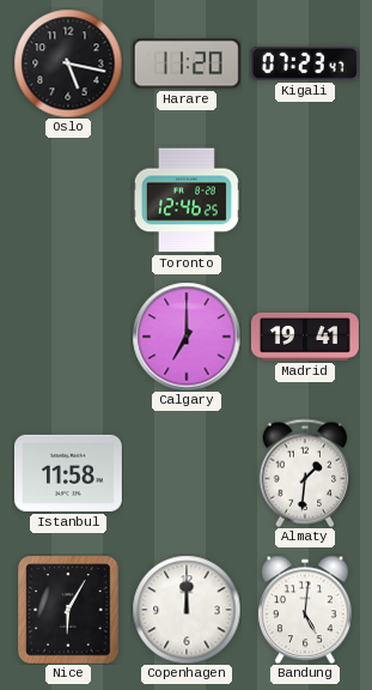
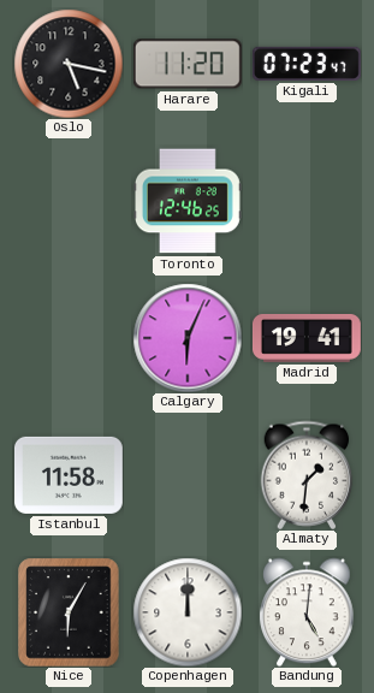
Calgary: 7:00 -> 6:04 (188, 338)
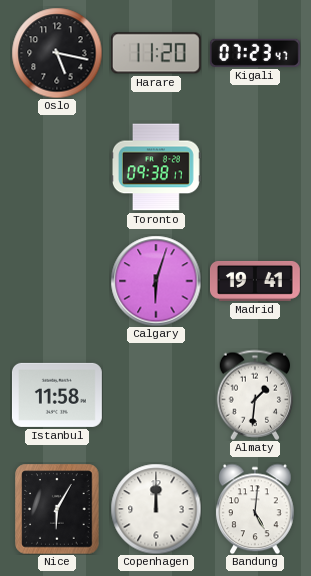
Toronto: 12:46 -> 09:38 (156, 167)
Calgary: 6:04 -> 6:03 (156, 281)
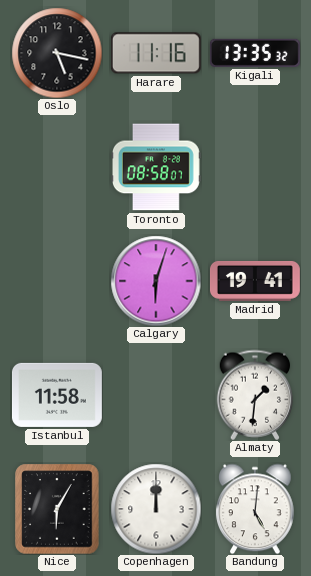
Harare: 11:20 -> 11:16 (156, 53)
Kigali: 07:23 -> 13:35 (255, 53)
Toronto: 09:38 -> 08:58 (156, 167)
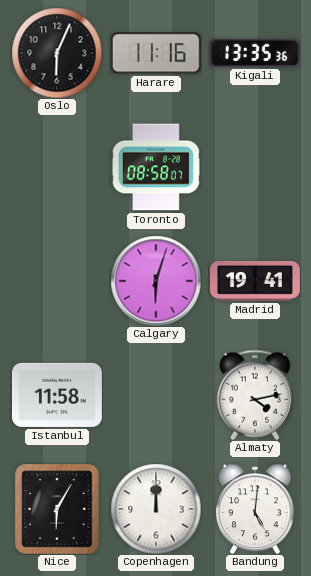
Oslo: 5:17 -> 6:04 (57, 53)
Kigali: 13:35:32 -> 13:35:36 (255, 53)
Almaty: 1:31 -> 4:13 (255, 395)
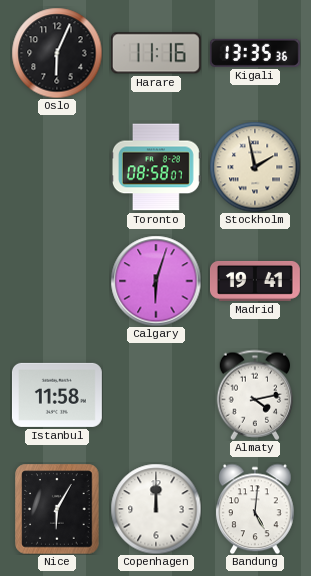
Stockholm: none -> 1:58 (255, 167)
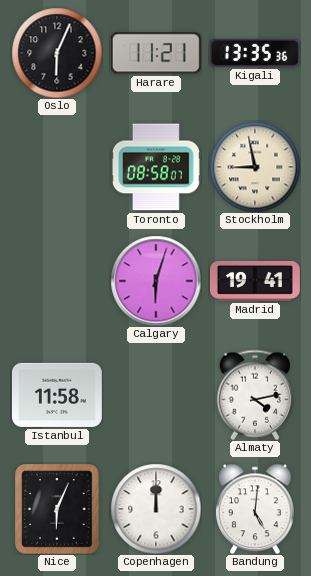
Harare: 11:16 -> 11:21 (156, 53)
Stockholm: 1:58 -> 8:58 (255, 167)
Nice: 6:05 -> 6:04 (57, 509)
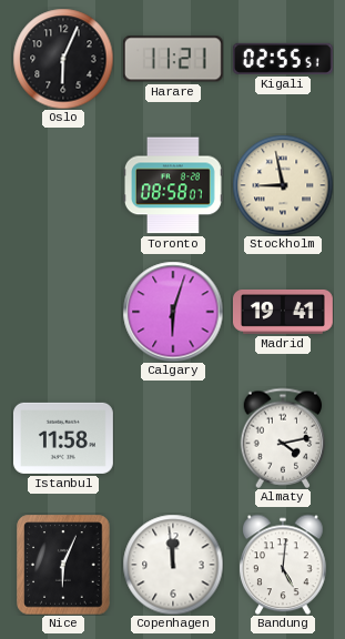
Kigali: 13:35 -> 02:55 (283, 59)
Copenhagen: 12:00 -> 11:59 (173, 565)
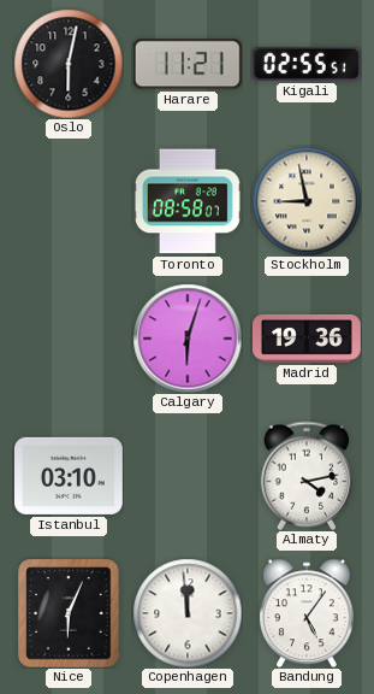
Oslo: 6:04 -> 6:02 (69, 64)
Madrid: 19:41 -> 19:36 (307, 339)
Istanbul: 11:58 -> 03:10 (69, 476)
Bandung: 5:01 -> 5:06 (308, 613)
